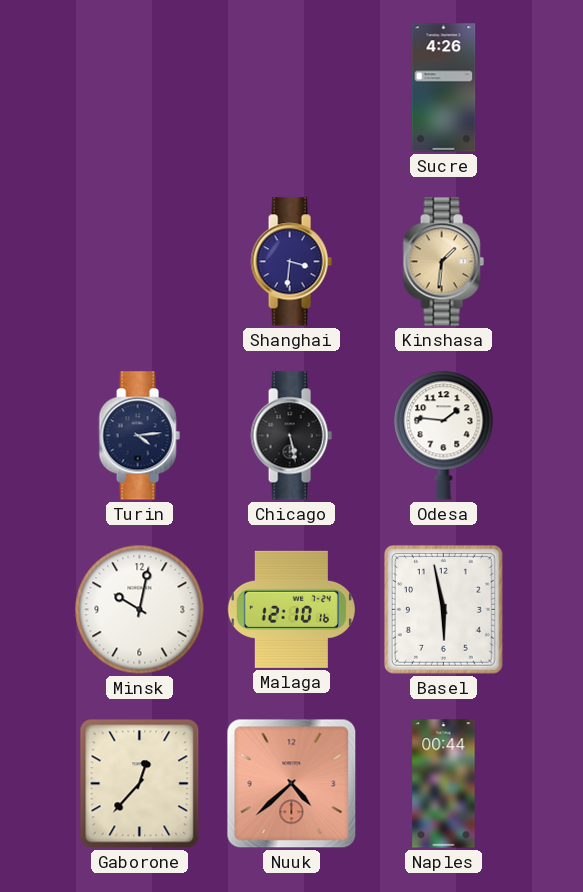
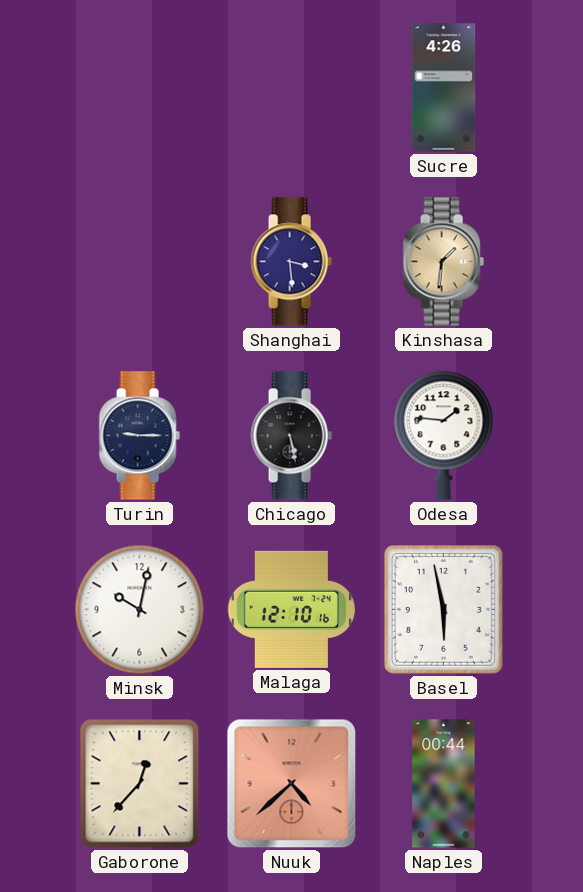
Shanghai: 3:31 -> 3:29 (291, 262)
Turin: 4:14 -> 9:15 (139, 436)
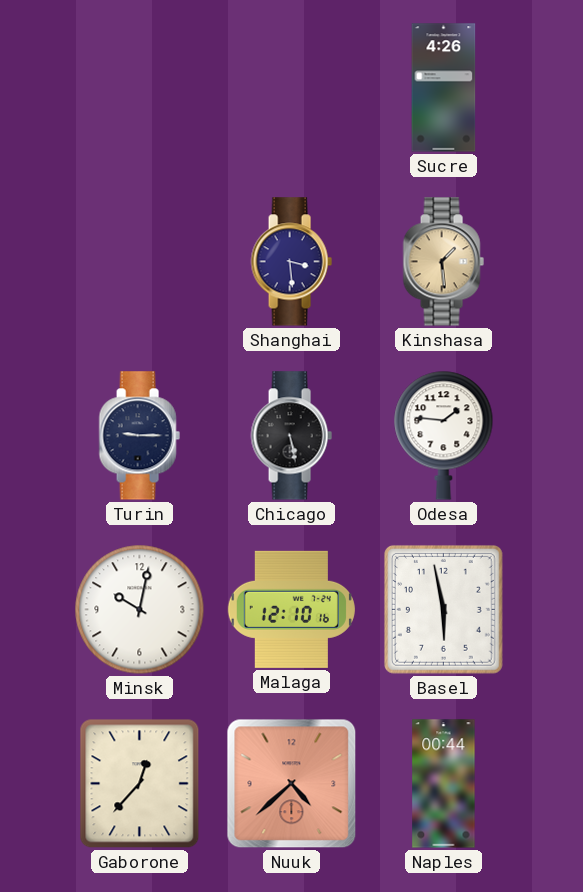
Kinshasa: 1:31 -> 1:29 (443, 262)
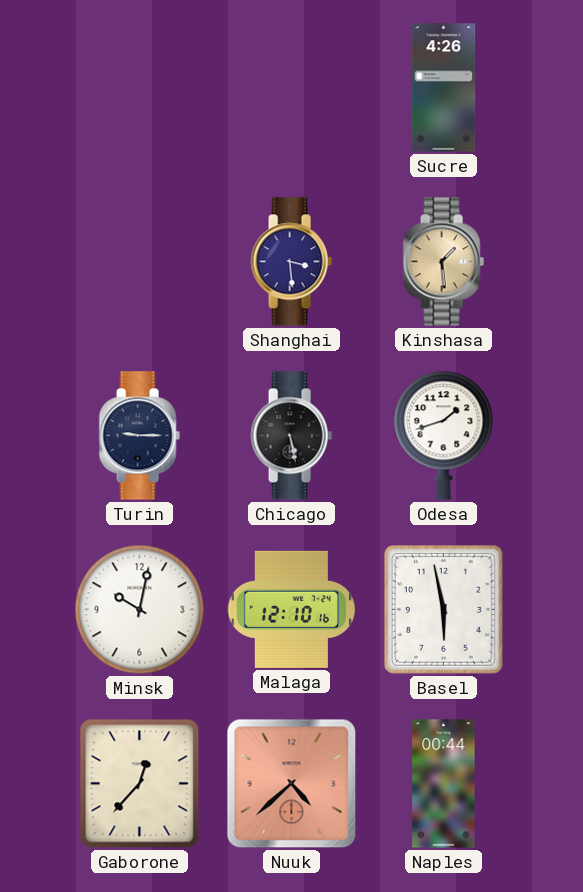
Odesa: 1:46 -> 1:42 (444, 435)
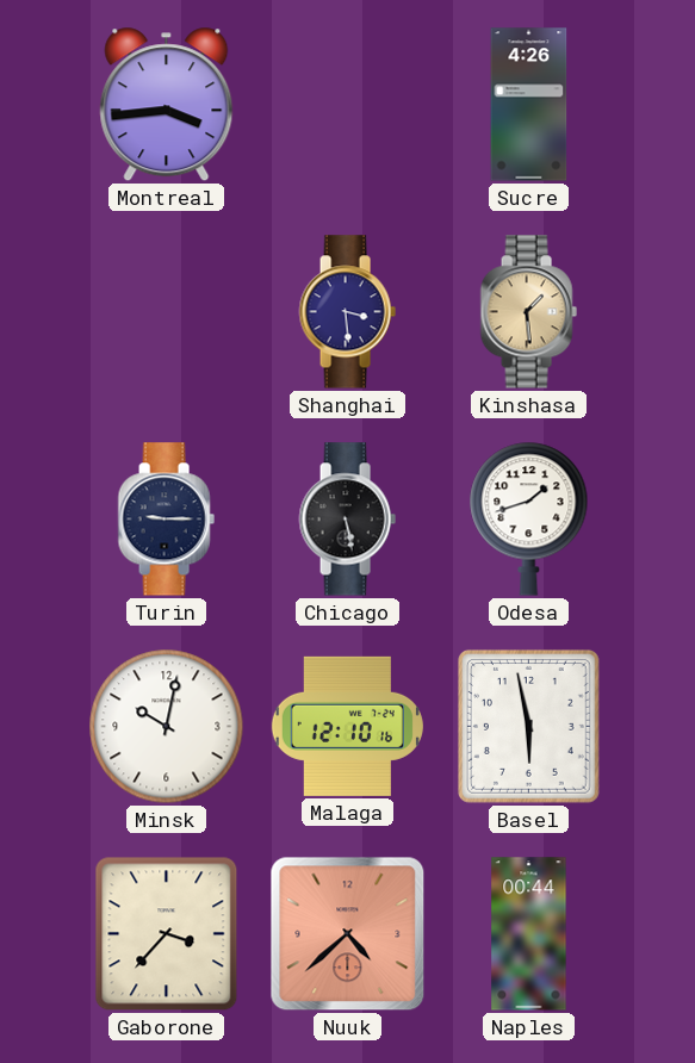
Montreal: none -> 3:44 (167, 105)
Gaborone: 12:37 -> 3:37 (167, 934)
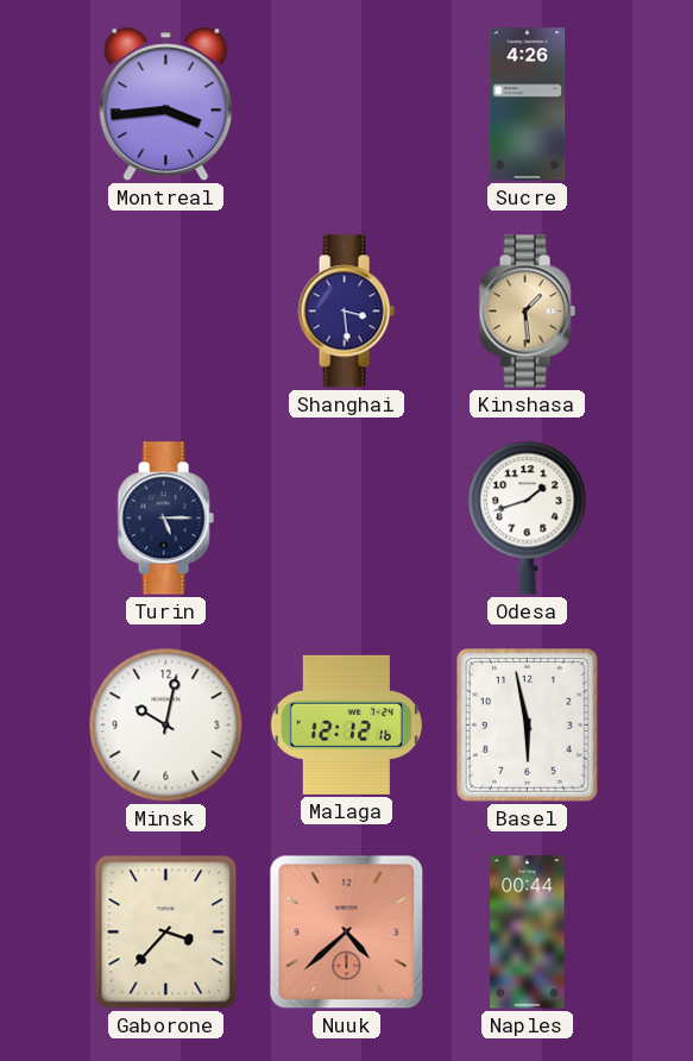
Turin: 9:15 -> 5:15 (165, 519)
Chicago: 5:28 -> none (347, 520)
Malaga: 12:10 -> 12:12 (346, 724)
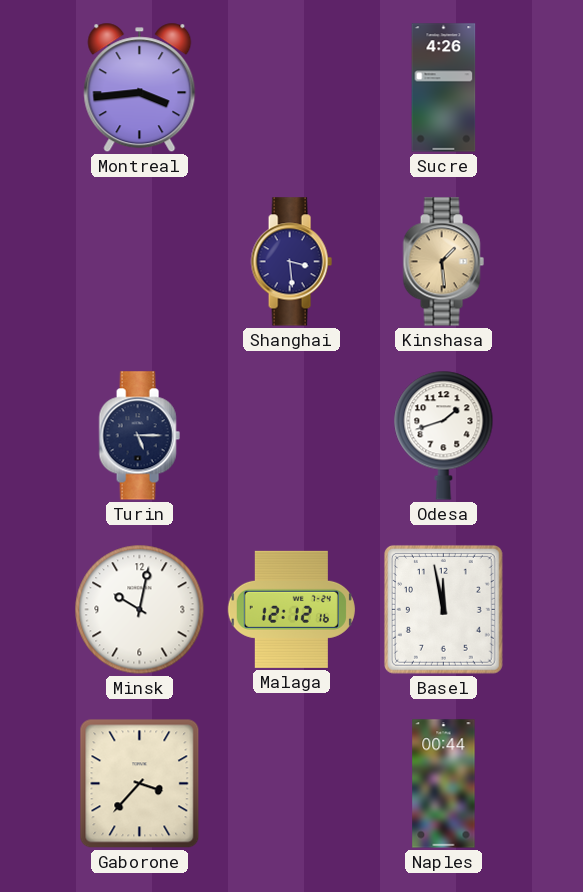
Basel: 5:58 -> 11:58 (443, 609)
Nuuk: 4:38 -> none (347, 933)
